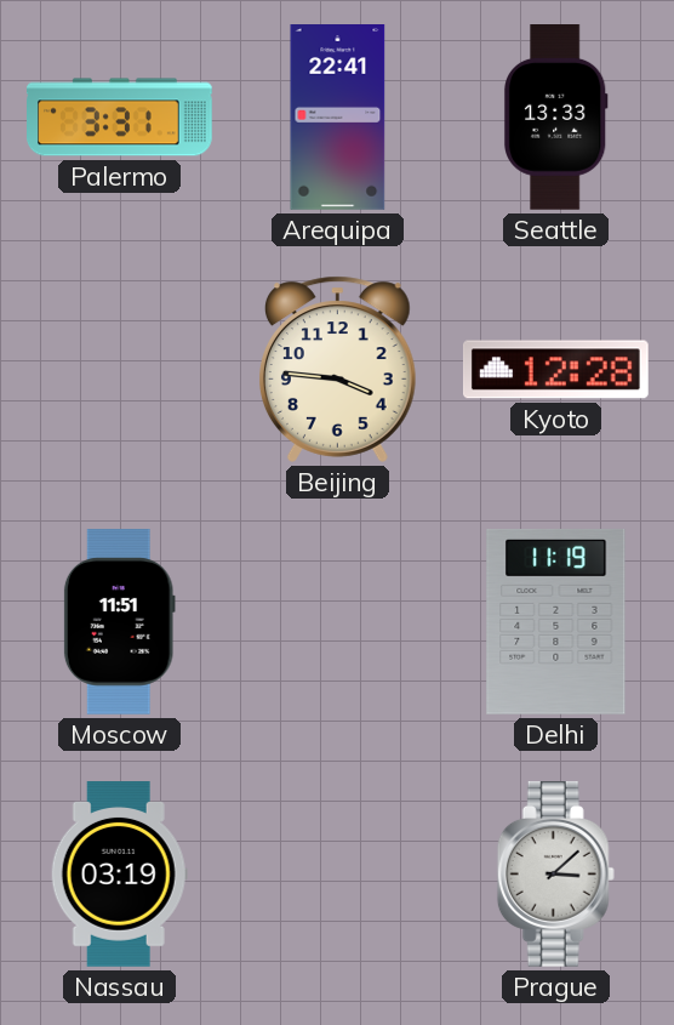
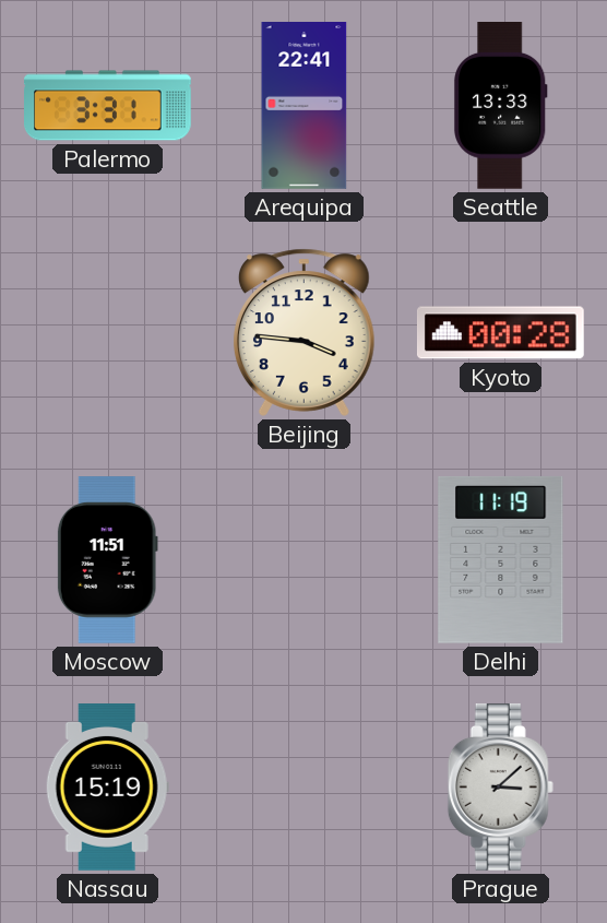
Kyoto: 12:28 -> 00:28 (500, 333)
Nassau: 03:19 -> 15:19 (107, 788)
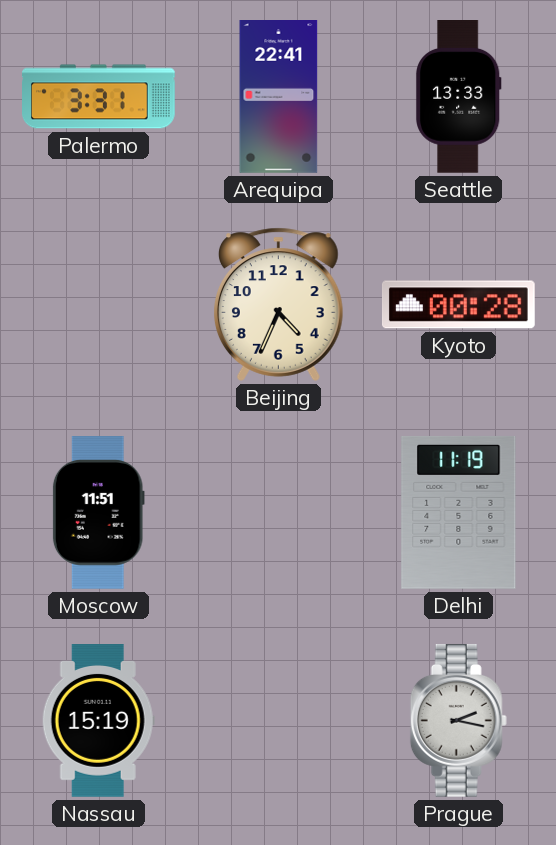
Beijing: 3:46 -> 4:34 (278, 304)
Prague: 3:08 -> 2:17 (458, 721)
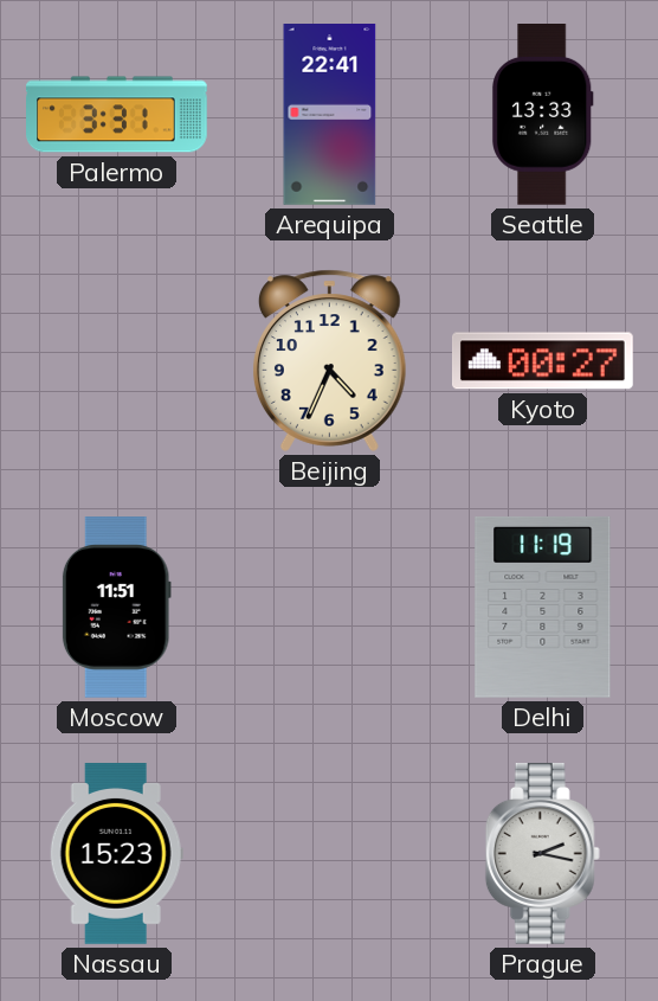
Kyoto: 00:28 -> 00:27 (542, 361)
Nassau: 15:19 -> 15:23 (116, 854)
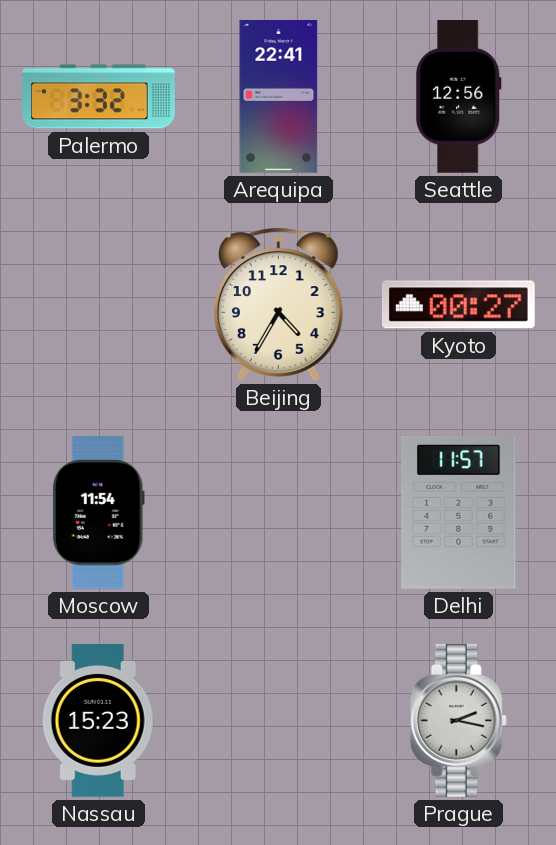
Palermo: 3:31 -> 3:32 (99, 97)
Seattle: 13:33 -> 12:56 (458, 97)
Beijing: 4:34 -> 4:35 (278, 304)
Moscow: 11:51 -> 11:54 (98, 513)
Delhi: 11:19 -> 11:57 (459, 512)
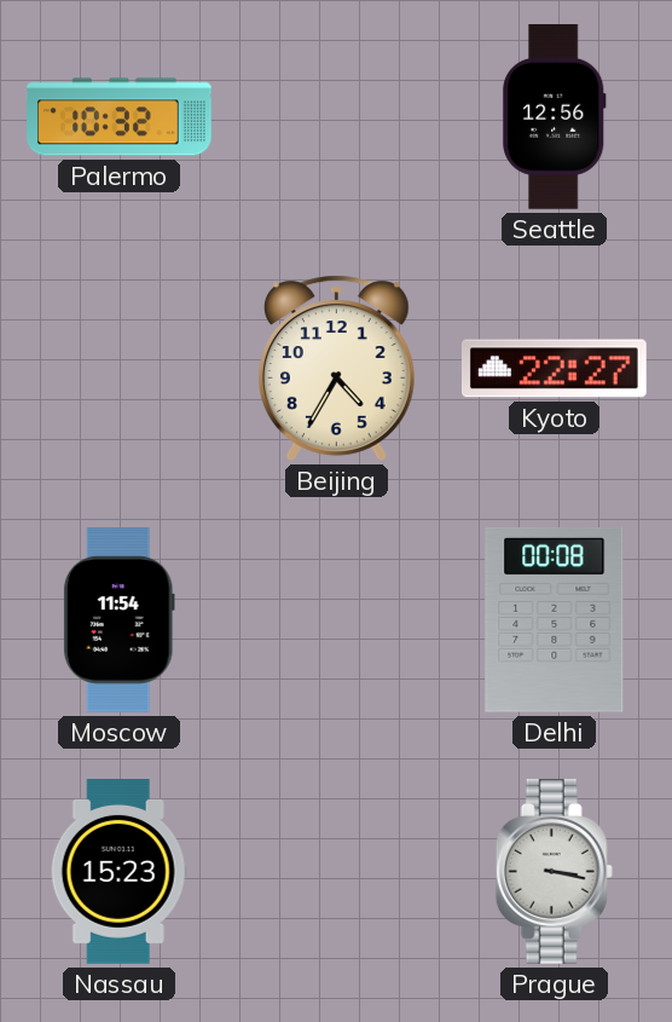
Palermo: 3:32 -> 10:32 (120, 117)
Arequipa: 22:41 -> none (279, 97)
Kyoto: 00:27 -> 22:27 (554, 369)
Delhi: 11:57 -> 00:08 (555, 619)
Prague: 2:17 -> 3:17 (554, 872)
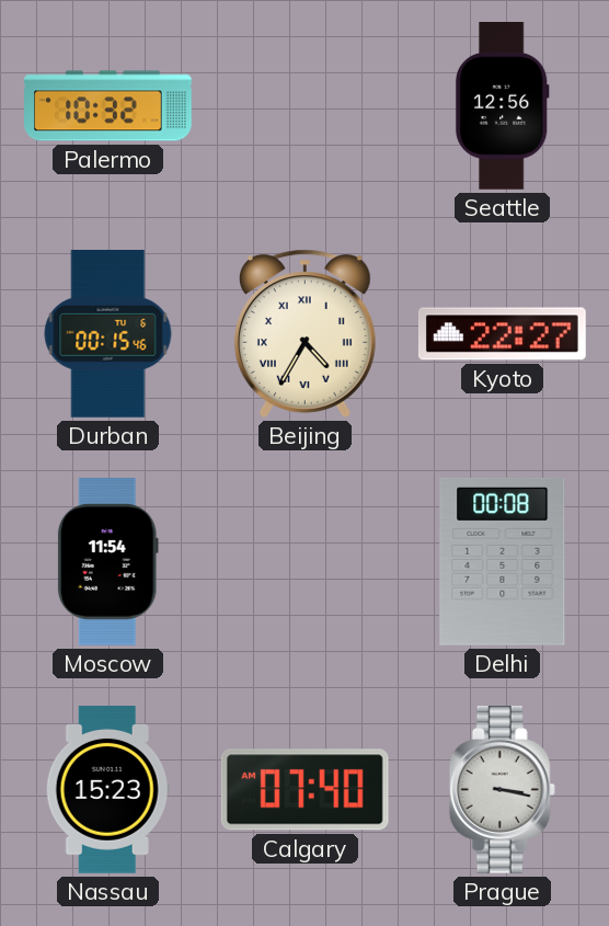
Durban: none -> 00:15 (108, 333)
Beijing numerals: Arabic -> Roman (304, 333)
Calgary: none -> 07:40 (304, 790)
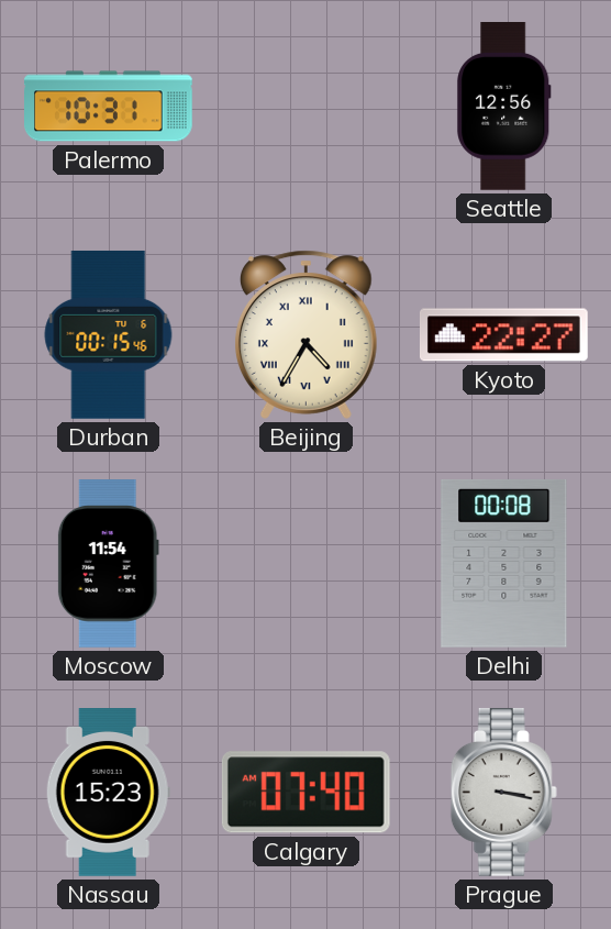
Palermo: 10:32 -> 10:31 (109, 107)
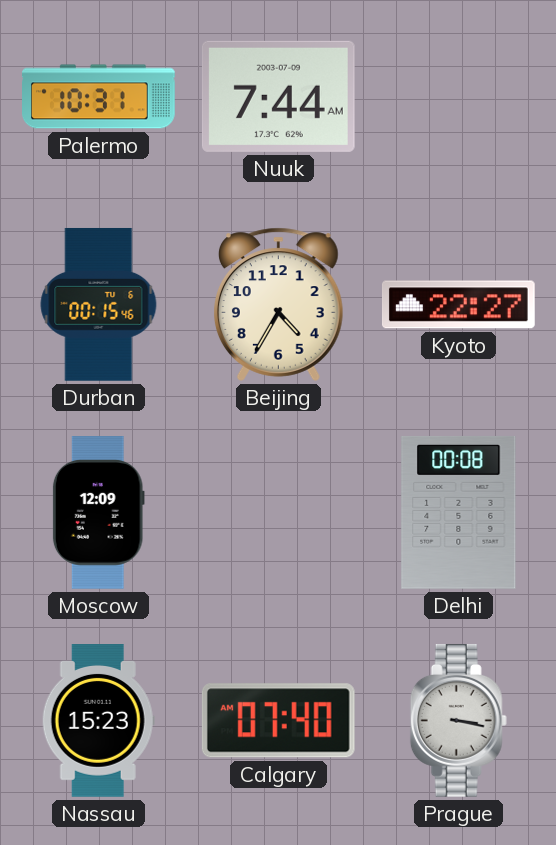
Nuuk: none -> 7:44 (278, 96)
Seattle: 12:56 -> none (503, 107)
Beijing numerals: Roman -> Arabic (278, 304)
Moscow: 11:54 -> 12:09 (98, 513)
